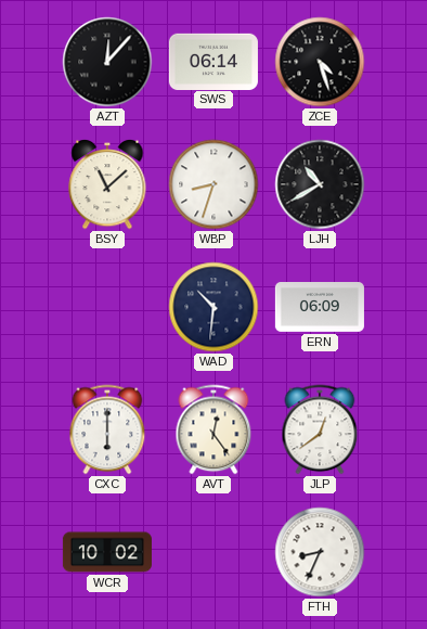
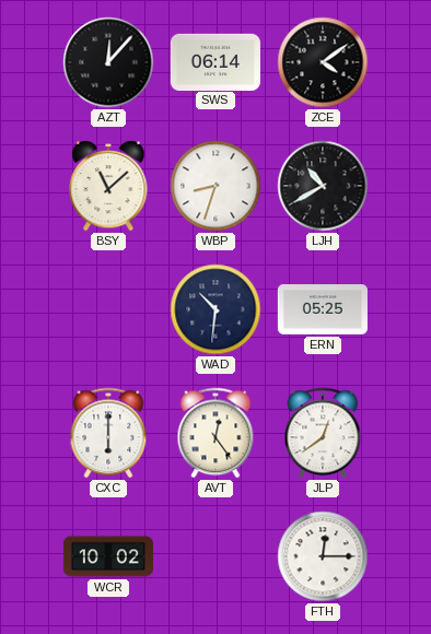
ZCE: 4:27 -> 4:09 (323, 62)
ERN: 06:09 -> 05:25 (323, 310)
FTH: 8:34 -> 12:15 (323, 556)
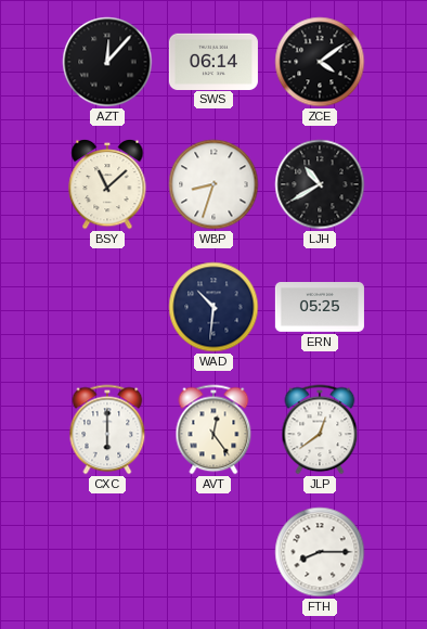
WCR: 10:02 -> none (108, 556)
FTH: 12:15 -> 8:15 (320, 552)
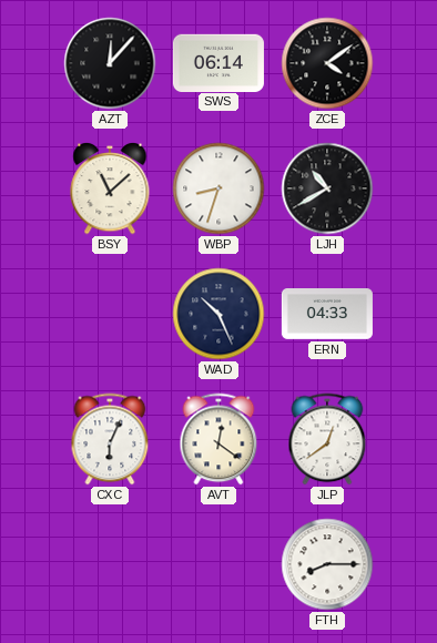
WAD: 10:31 -> 10:26 (218, 314)
ERN: 05:25 -> 04:33 (327, 315)
CXC: 6:00 -> 6:04 (110, 439)
AVT: 12:24 -> 12:21 (218, 439)
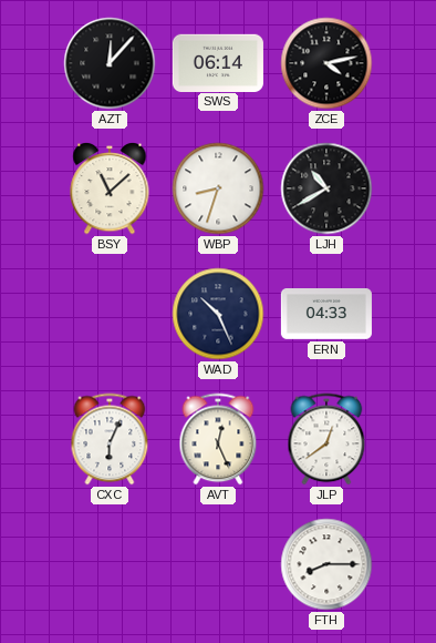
ZCE: 4:09 -> 4:13 (326, 63)
AVT: 12:21 -> 12:26 (218, 439)
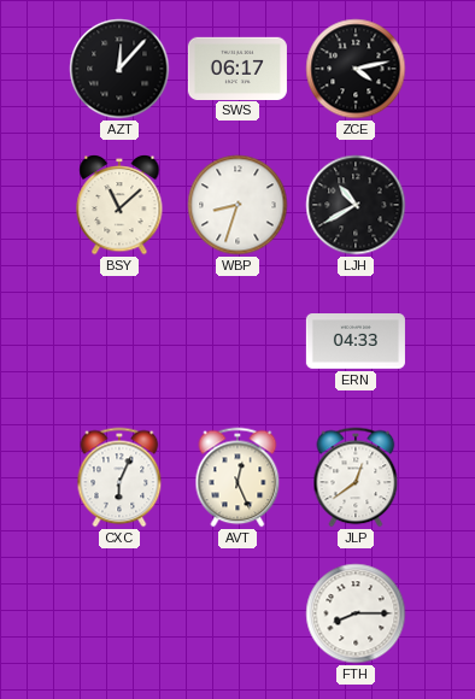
SWS: 06:14 -> 06:17 (237, 67)
WAD: 10:26 -> none (218, 314)
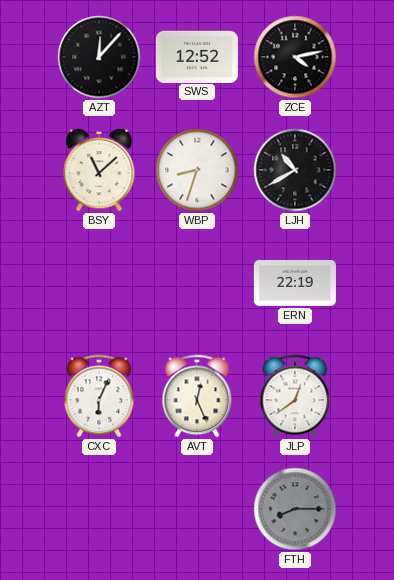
SWS: 06:17 -> 12:52 (197, 56)
ERN: 04:33 -> 22:19 (295, 284)
FTH dial: white -> grey (295, 509)
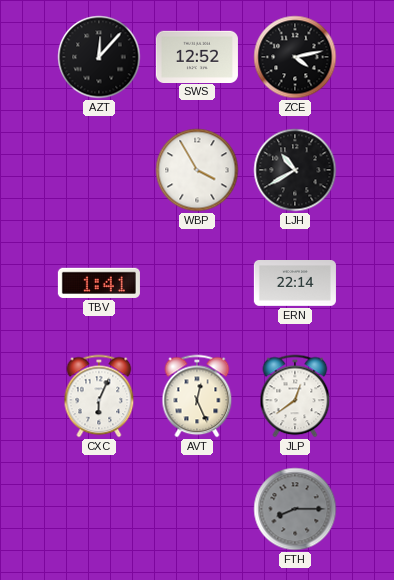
BSY: 11:08 -> none (99, 170)
WBP: 8:33 -> 3:55 (197, 170)
TBV: none -> 1:41 (99, 283)
ERN: 22:19 -> 22:14 (295, 284)
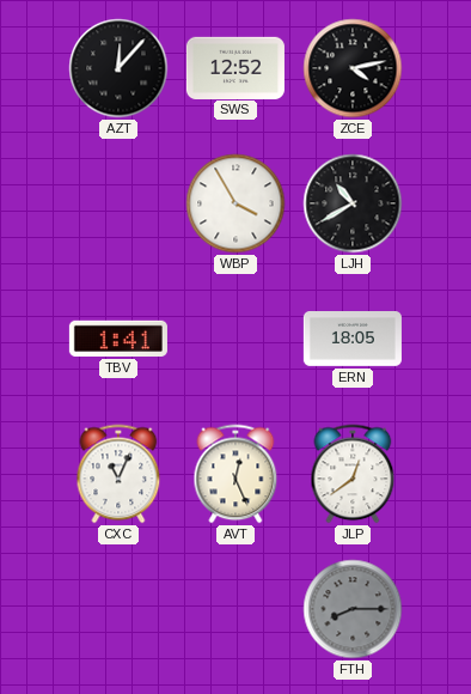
ERN: 22:14 -> 18:05 (353, 340)
CXC: 6:04 -> 11:04 (118, 474)
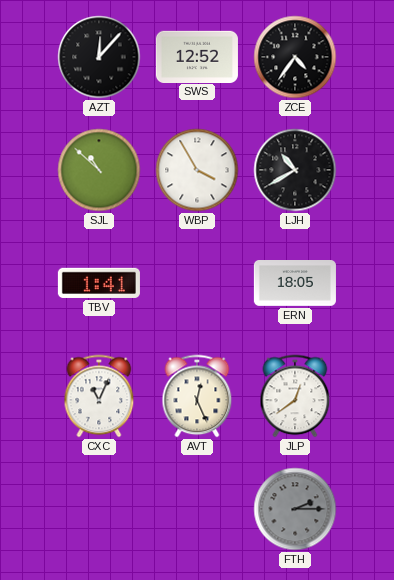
ZCE: 4:13 -> 4:36 (295, 57)
SJL: none -> 10:52 (99, 170)
FTH: 8:15 -> 2:15 (295, 509)
